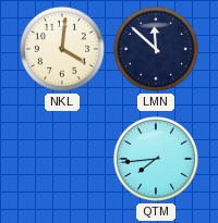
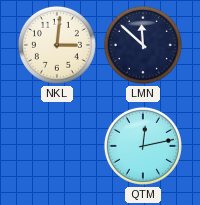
NKL: 4:01 -> 3:01 (57, 45)
QTM: 7:44 -> 12:13 (143, 146)
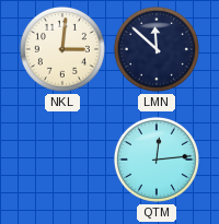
QTM: 12:13 -> 12:14 (157, 160)
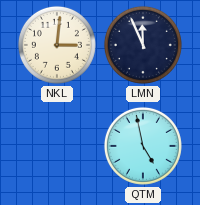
LMN: 11:52 -> 11:56 (143, 45)
QTM: 12:14 -> 4:58 (143, 146)
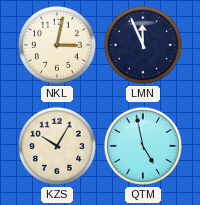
NKL: 3:01 -> 3:02 (57, 45)
KZS: none -> 10:05 (57, 146)
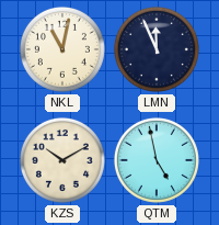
NKL: 3:02 -> 11:02 (62, 49)
KZS: 10:05 -> 10:10 (62, 160)
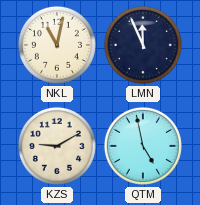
KZS: 10:10 -> 9:10 (57, 146)
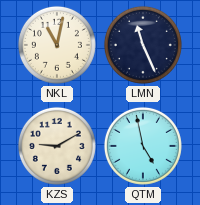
LMN: 11:56 -> 11:26 (143, 45)
